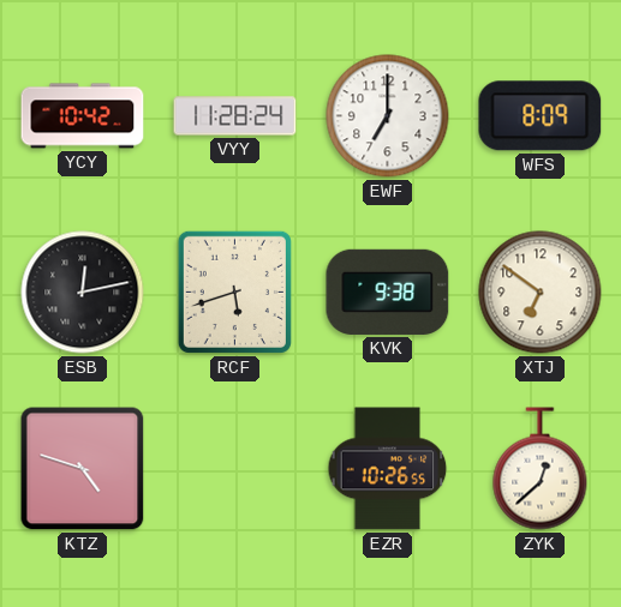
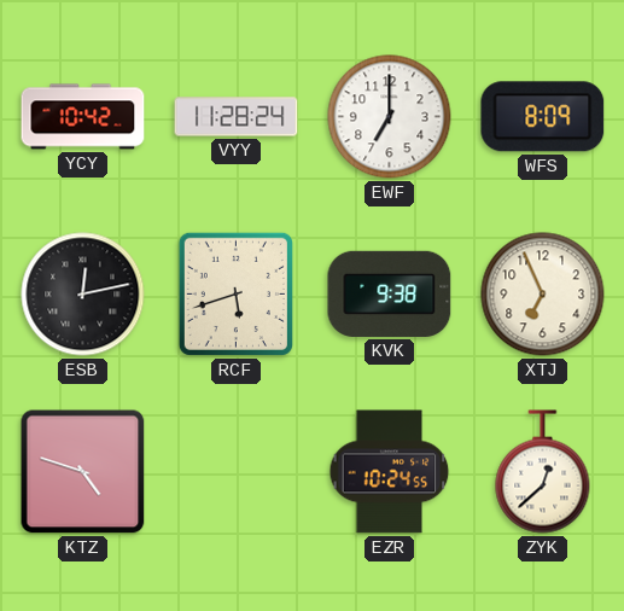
XTJ: 6:51 -> 6:56 (543, 295)
EZR: 10:26 -> 10:24 (390, 472)
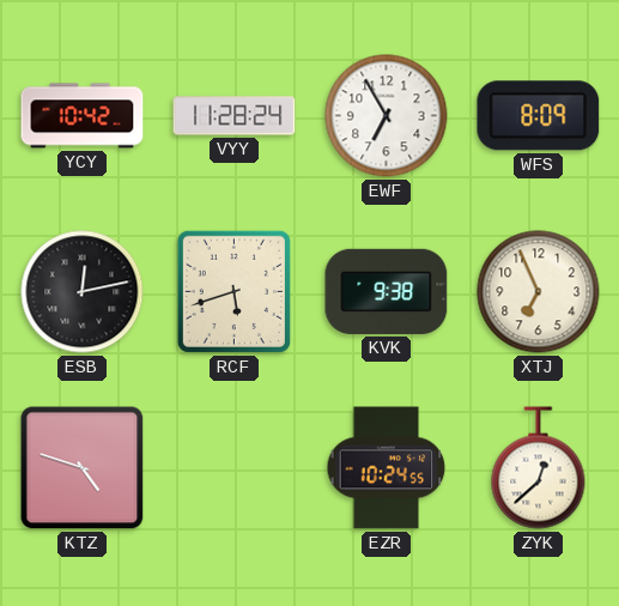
EWF: 7:00 -> 6:55 (387, 116)
